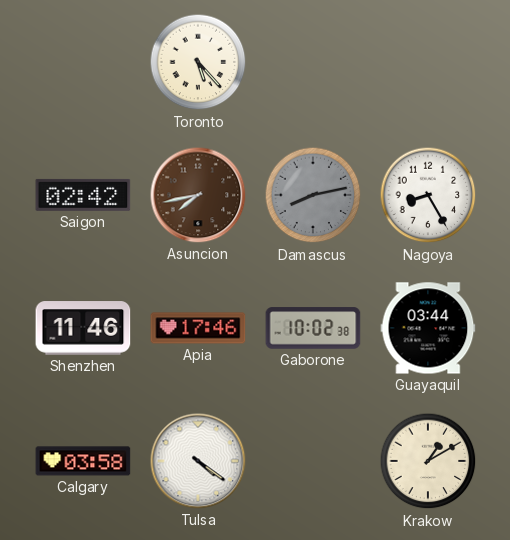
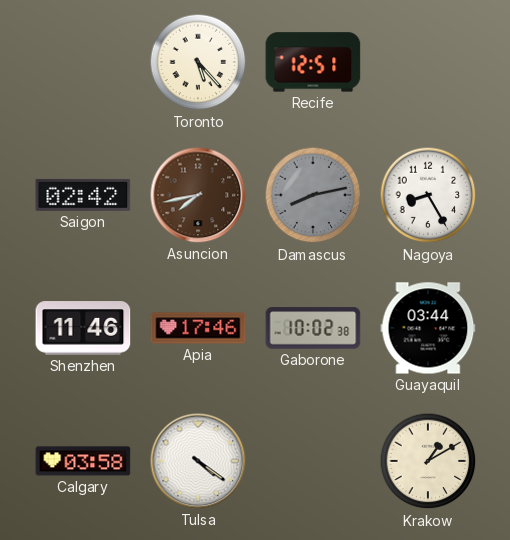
Recife: none -> 12:51 (313, 62)
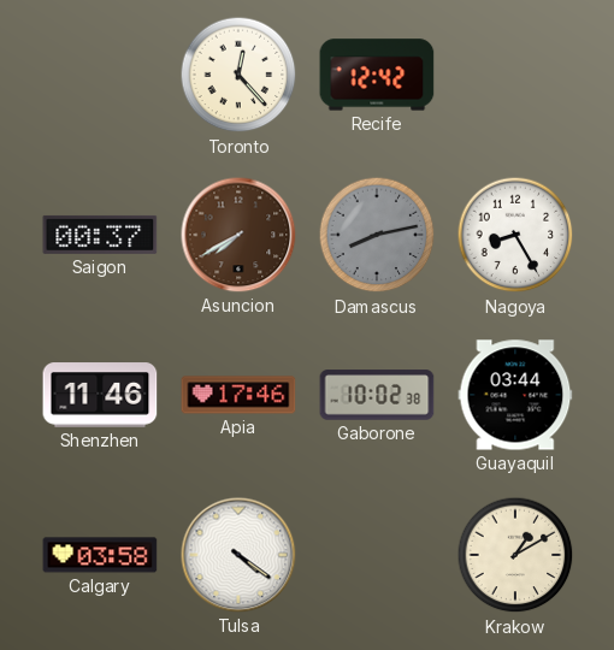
Toronto: 5:23 -> 12:23 (238, 75)
Recife: 12:51 -> 12:42 (377, 75)
Saigon: 02:42 -> 00:37 (100, 235)
Asuncion: 7:43 -> 7:40 (238, 235)
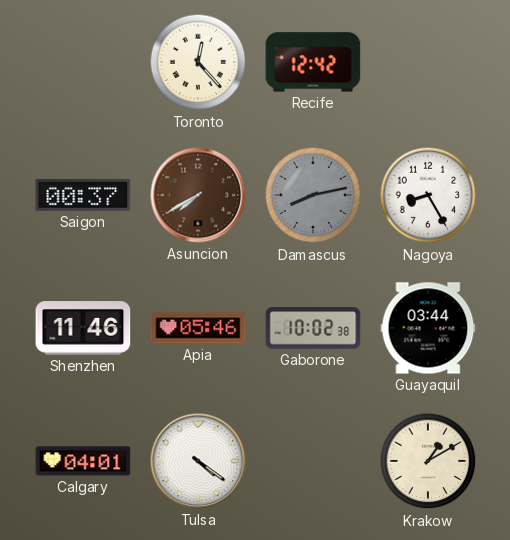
Apia: 17:46 -> 05:46 (198, 328)
Calgary: 03:58 -> 04:01 (83, 461)
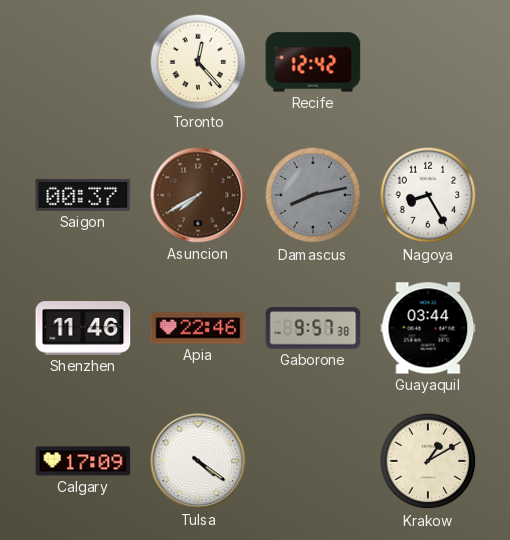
Apia: 05:46 -> 22:46 (198, 328)
Gaborone: 10:02 -> 9:57 (313, 328)
Calgary: 04:01 -> 17:09 (83, 461)
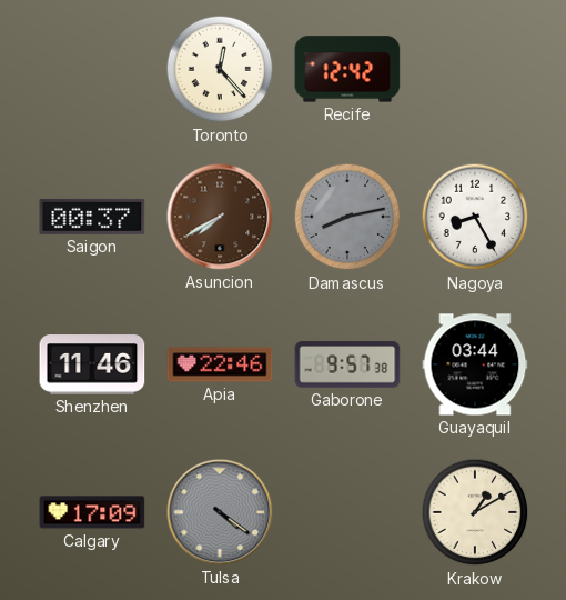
Tulsa dial: white -> grey (220, 512)
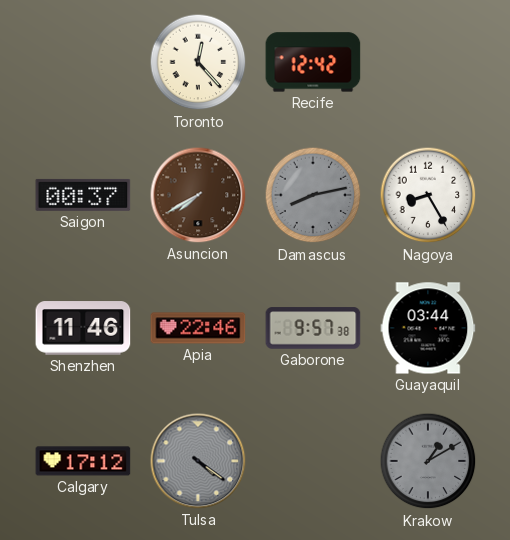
Calgary: 17:09 -> 17:12 (83, 461)
Krakow dial: cream -> grey (428, 461)
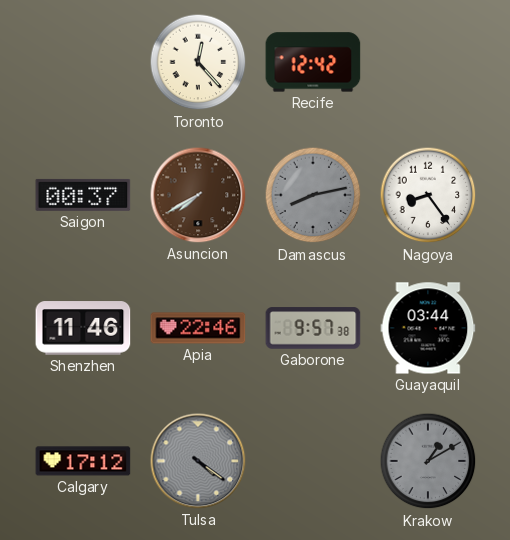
Nagoya: 8:25 -> 8:24 (428, 195)
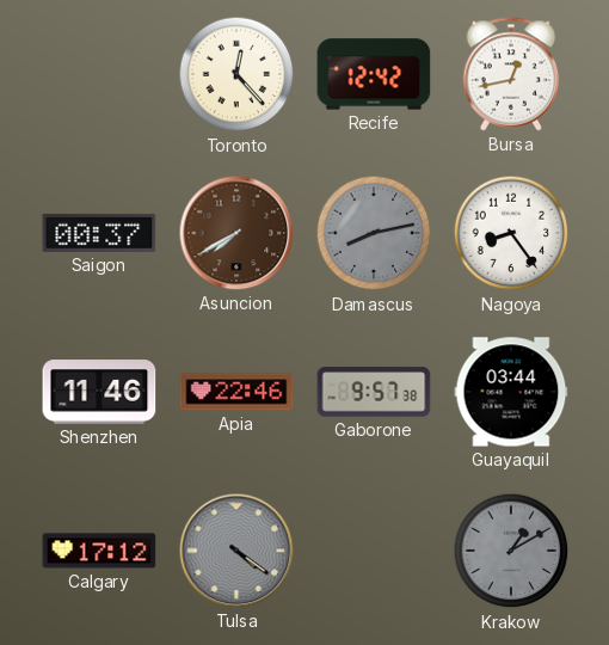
Bursa: none -> 12:43 (511, 74)
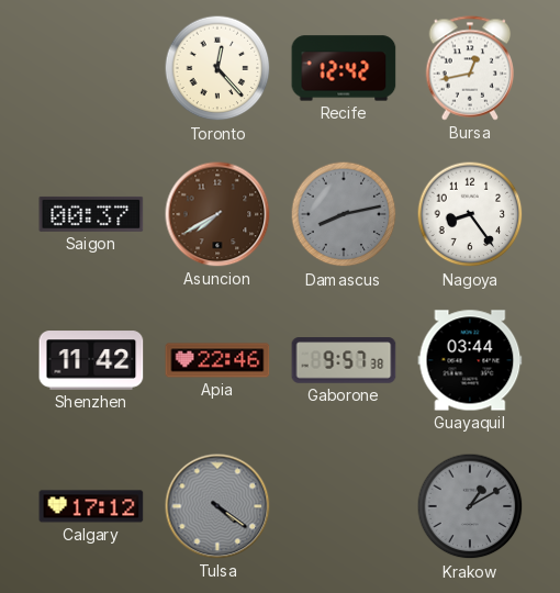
Shenzhen: 11:46 -> 11:42 (91, 360)
